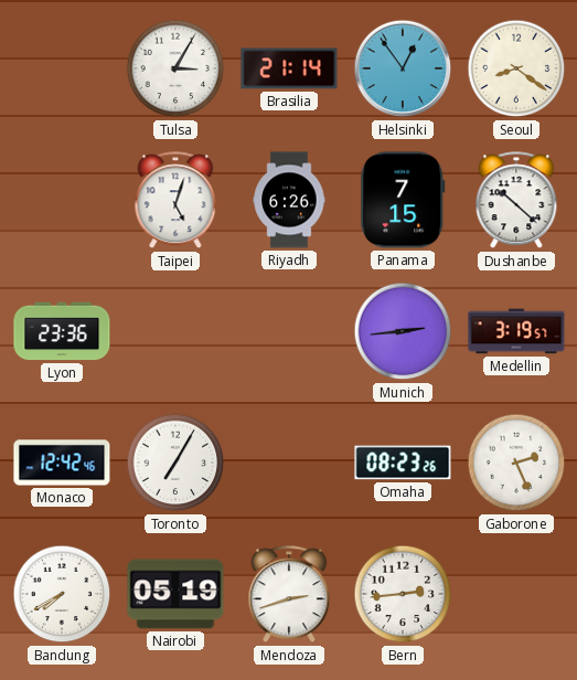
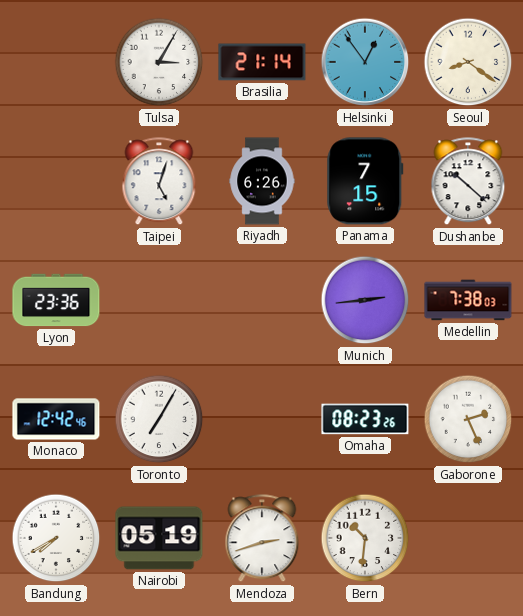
Medellin: 3:19 -> 7:38 (468, 300)
Bern: 2:44 -> 10:31 (365, 538)
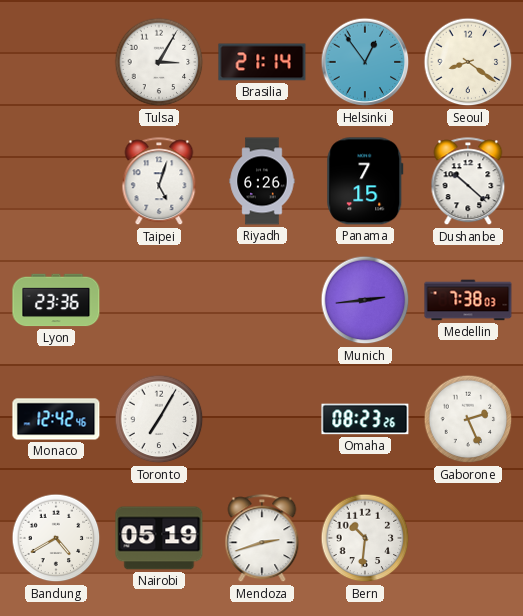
Bandung: 7:40 -> 4:40 (56, 538)
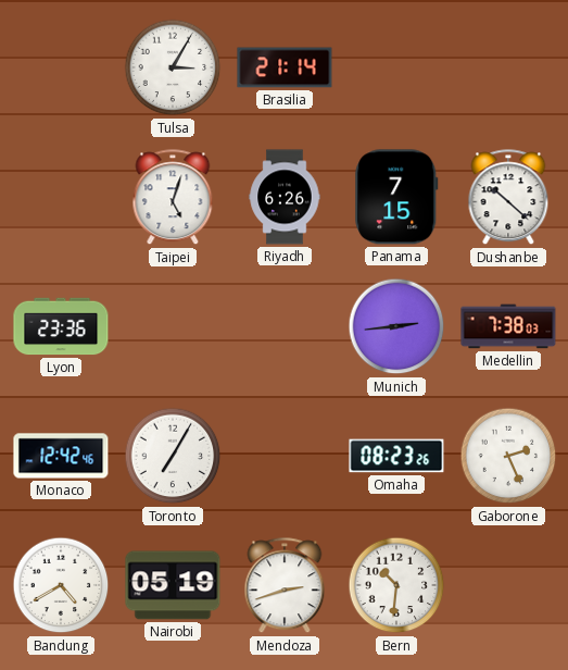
Helsinki: 12:54 -> none (365, 62)
Seoul: 8:21 -> none (468, 62)
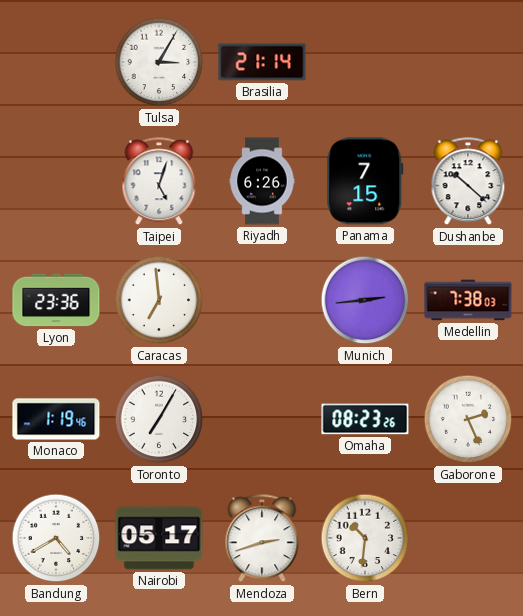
Caracas: none -> 6:59 (159, 300)
Monaco: 12:42 -> 1:19 (56, 419)
Nairobi: 05:19 -> 05:17 (159, 538)
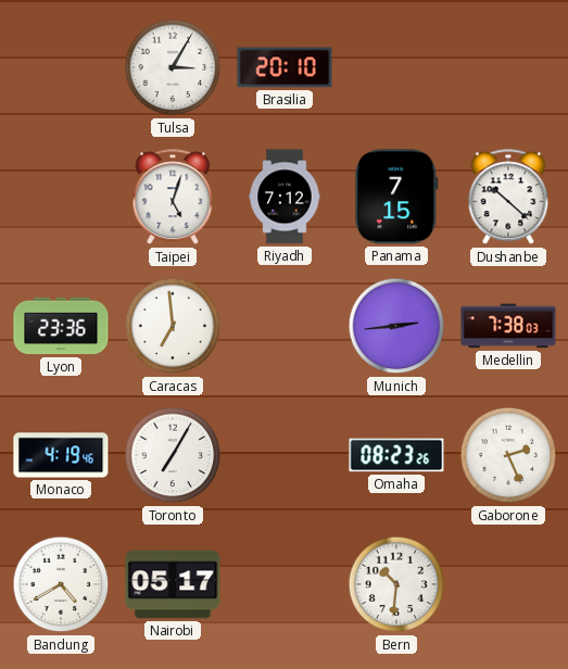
Brasilia: 21:14 -> 20:10 (285, 67)
Riyadh: 6:26 -> 7:12 (285, 197)
Monaco: 1:19 -> 4:19 (61, 455)
Mendoza: 2:42 -> none (262, 539)
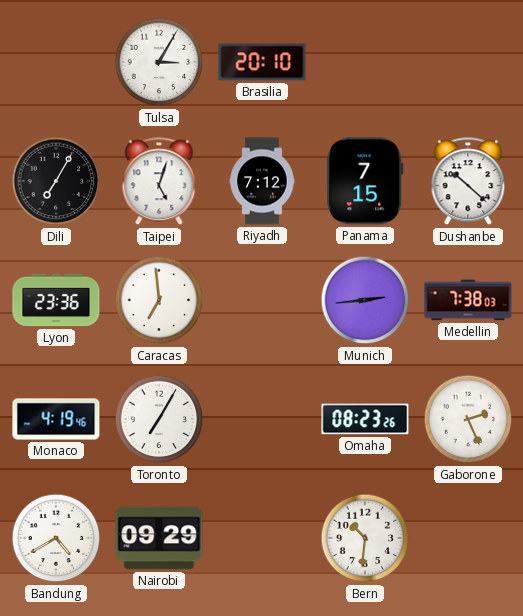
Dili: none -> 7:05 (56, 181)
Nairobi: 05:17 -> 09:29 (159, 538)
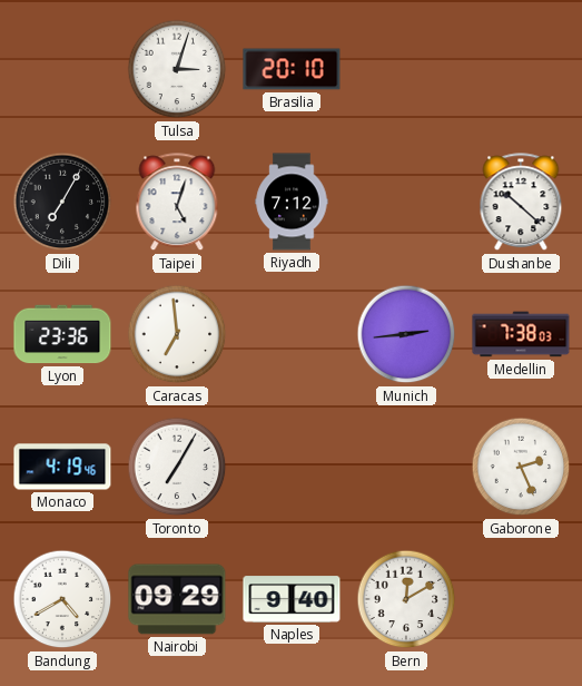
Tulsa: 3:05 -> 3:03 (177, 69)
Panama: 7:15 -> none (365, 181)
Omaha: 08:23 -> none (365, 419)
Naples: none -> 9:40 (292, 599)
Bern: 10:31 -> 12:10 (406, 599)
